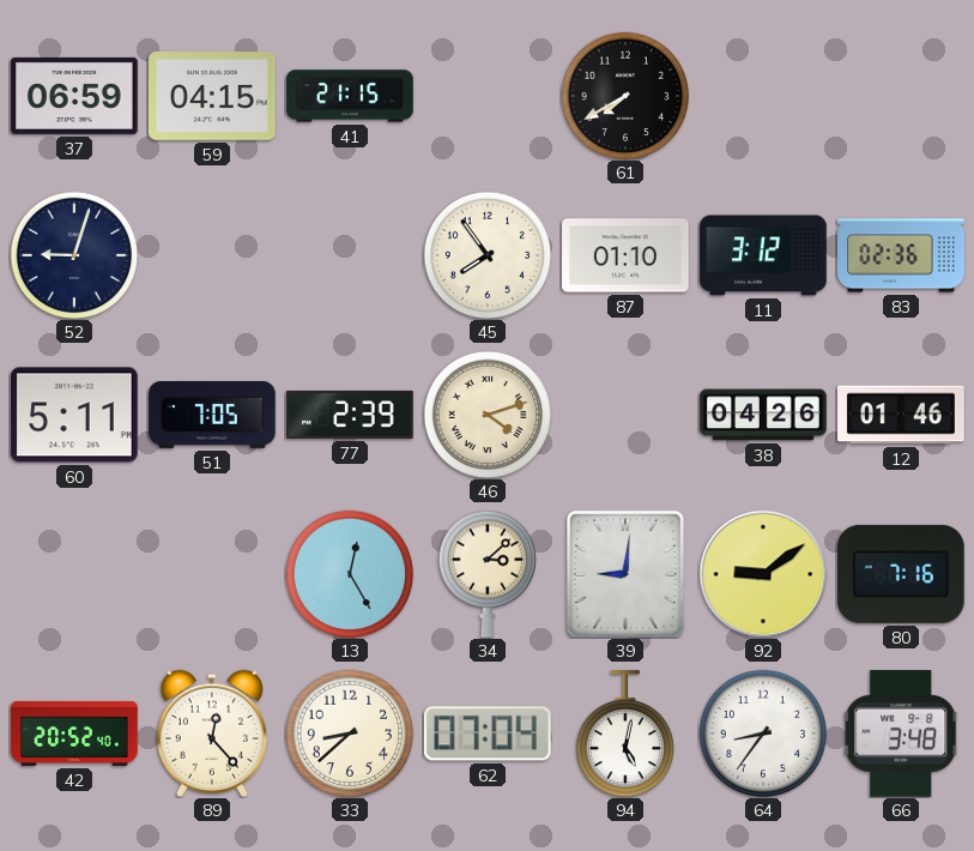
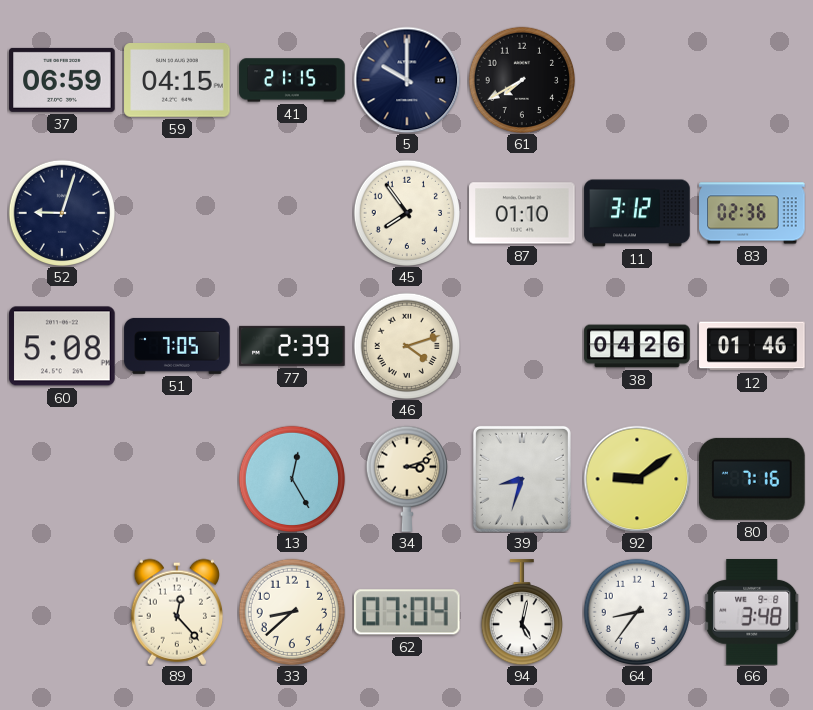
5: none -> 10:00 (407, 80)
60: 5:11 -> 5:08 (62, 346)
34: 3:08 -> 3:12 (406, 479)
39: 9:01 -> 8:33 (522, 479)
42: 20:52 -> none (74, 734)
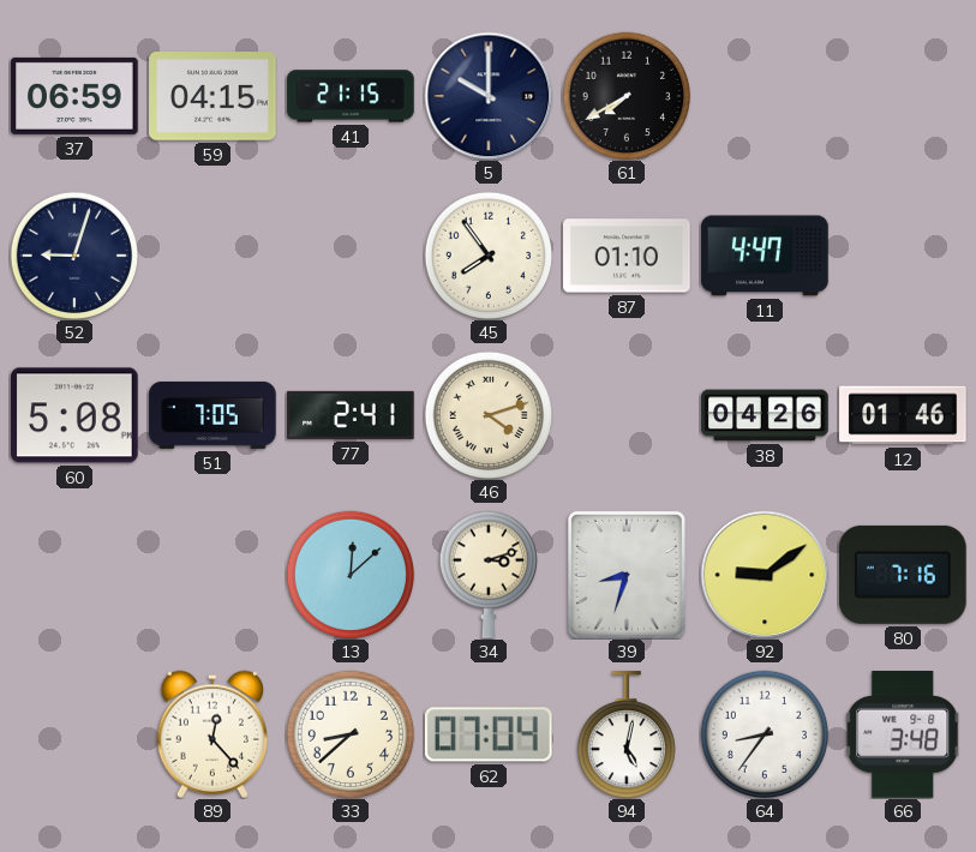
11: 3:12 -> 4:47 (765, 256)
83: 02:36 -> none (752, 213)
77: 2:39 -> 2:41 (351, 415)
13: 12:25 -> 12:08 (349, 574)
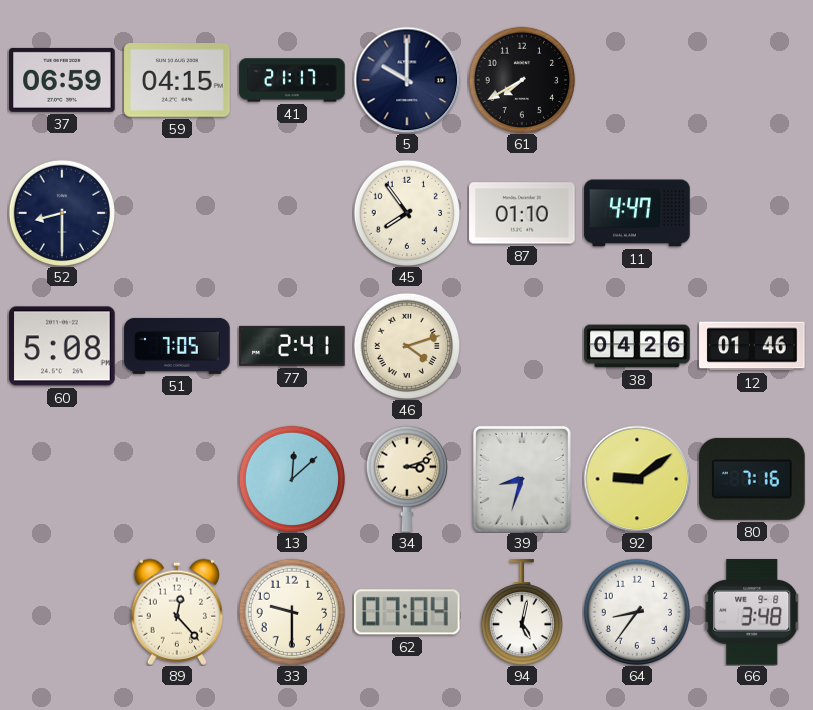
41: 21:15 -> 21:17 (292, 80)
52: 9:03 -> 8:30 (61, 212)
33: 8:38 -> 9:30 (291, 611)
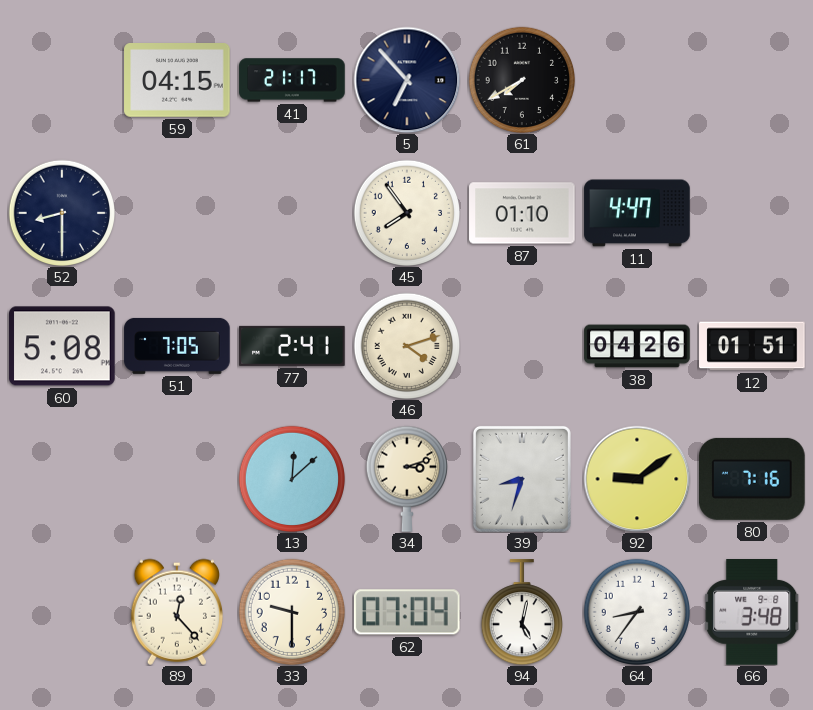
37: 06:59 -> none (62, 80)
5: 10:00 -> 6:53 (407, 80)
12: 01:46 -> 01:51 (752, 346)
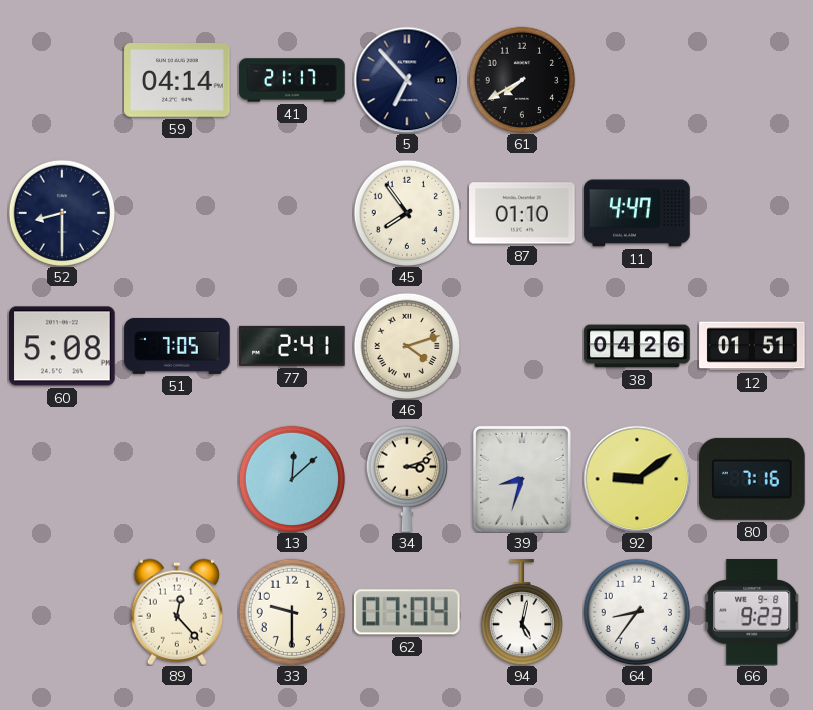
59: 04:15 -> 04:14 (177, 81)
66: 3:48 -> 9:23 (753, 613)
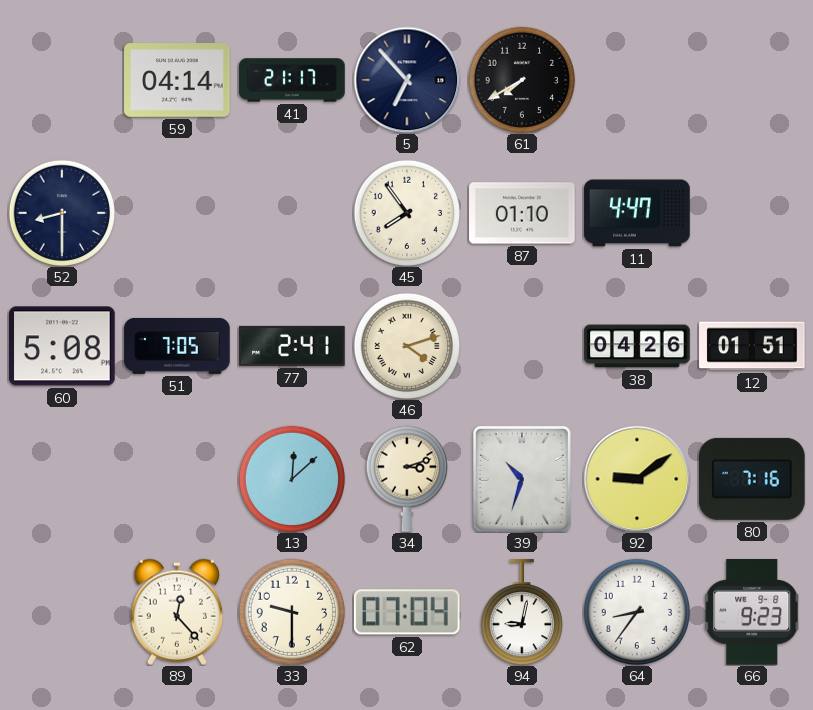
39: 8:33 -> 10:33 (522, 479)
94: 5:02 -> 9:02 (521, 612)
